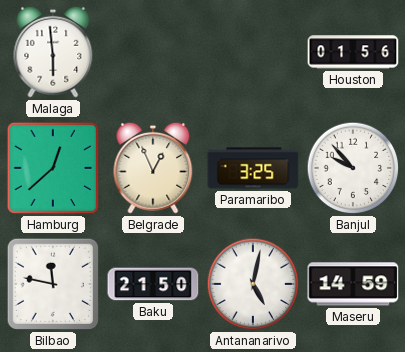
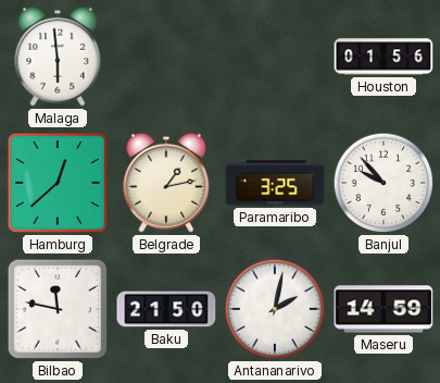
Belgrade: 12:56 -> 1:13 (166, 183)
Antananarivo: 5:02 -> 2:02 (275, 309)
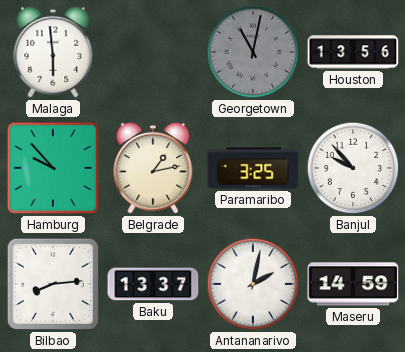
Georgetown: none -> 11:02 (253, 52)
Houston: 01:56 -> 13:56 (353, 52)
Hamburg: 12:38 -> 9:53 (53, 168)
Bilbao: 11:47 -> 8:14 (53, 284)
Baku: 21:50 -> 13:37 (153, 284)
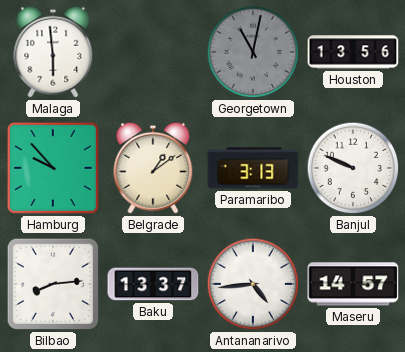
Belgrade: 1:13 -> 1:09 (153, 168)
Paramaribo: 3:25 -> 3:13 (253, 168)
Banjul: 9:53 -> 9:49 (353, 168)
Antananarivo: 2:02 -> 4:44 (253, 284)
Maseru: 14:59 -> 14:57 (353, 284)
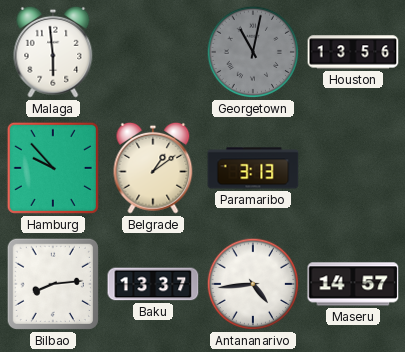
Banjul: 9:49 -> none (353, 168)
